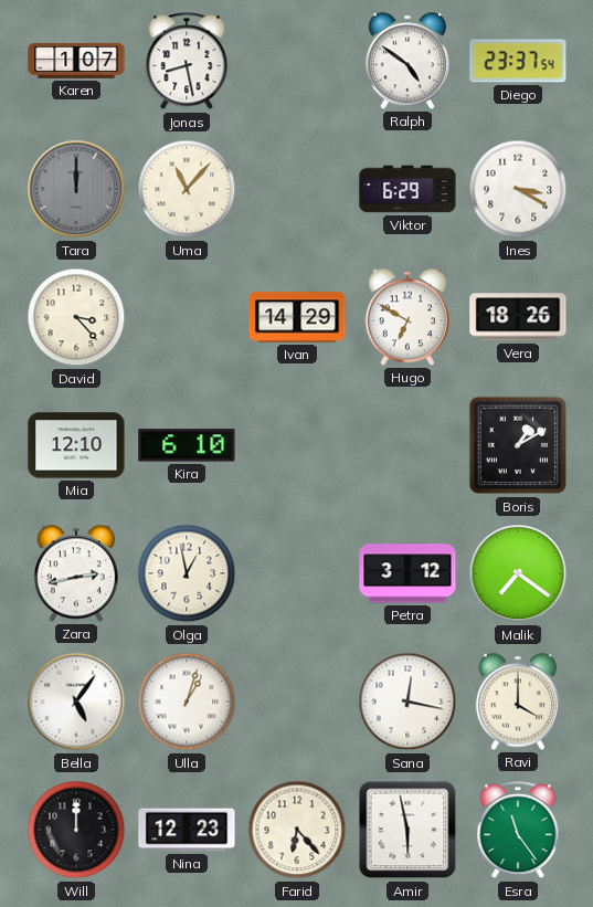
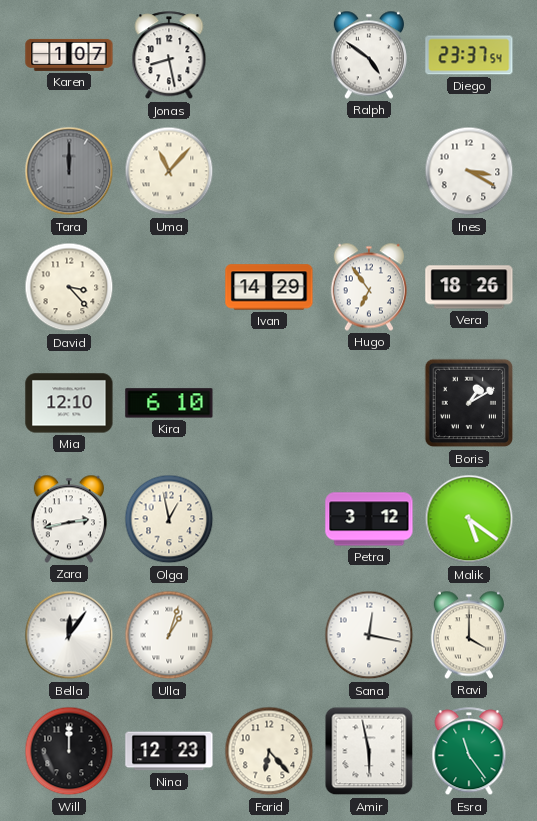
Viktor: 6:29 -> none (407, 189)
Hugo: 6:50 -> 6:54 (369, 287)
Malik: 7:21 -> 5:21 (469, 519)
Bella: 5:06 -> 12:06 (69, 635)
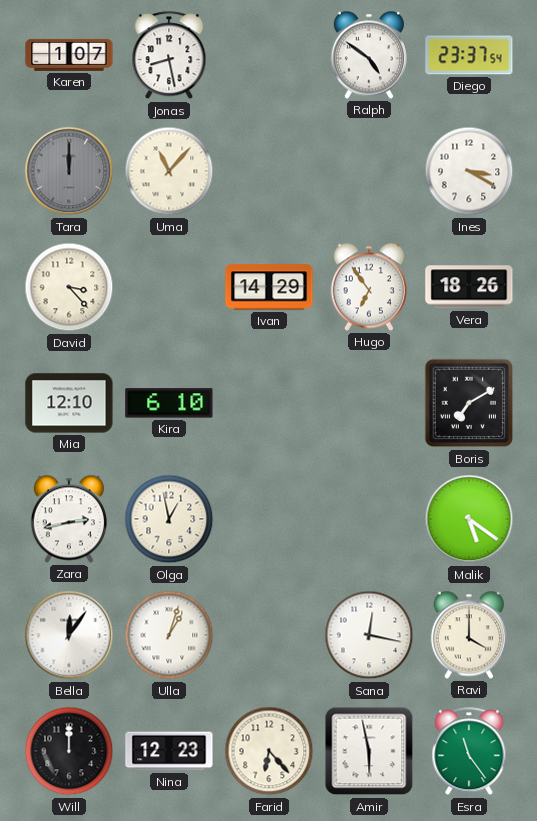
Boris: 1:10 -> 7:10 (469, 403)
Petra: 3:12 -> none (369, 519)
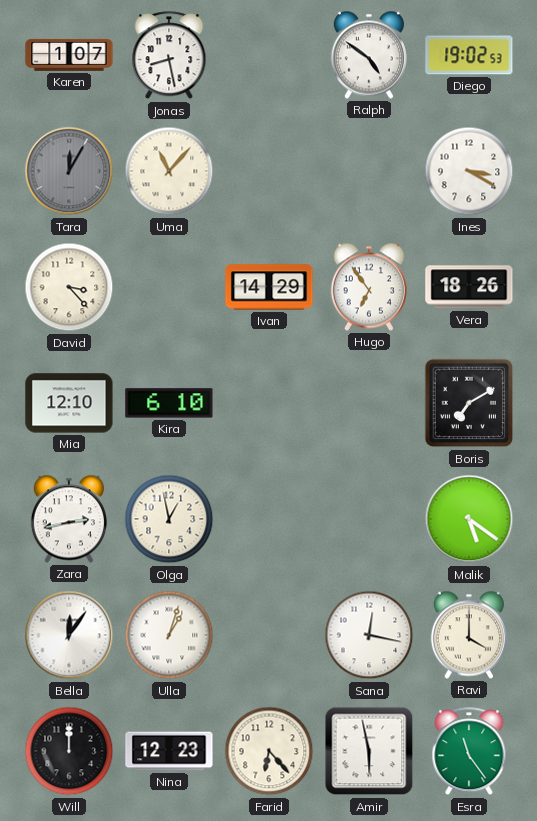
Diego: 23:37 -> 19:02 (469, 55)
Tara: 12:00 -> 12:05 (69, 171)
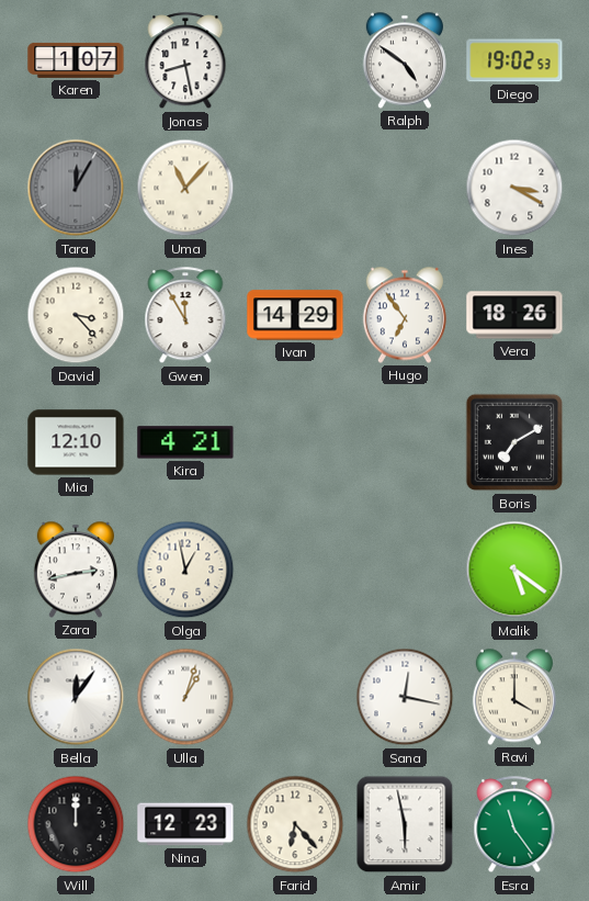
Gwen: none -> 11:55 (185, 316)
Kira: 6:10 -> 4:21 (185, 442)
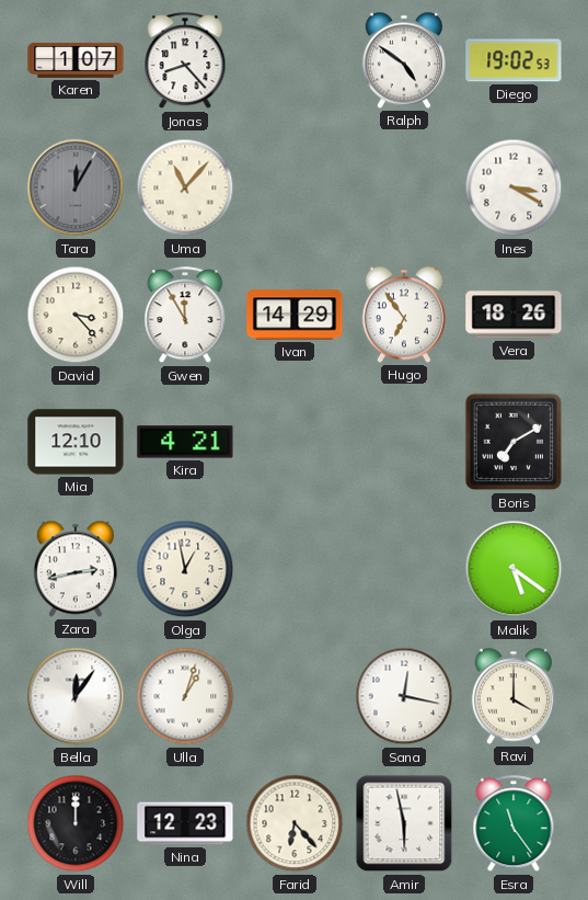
Jonas: 8:28 -> 8:23 (185, 61)
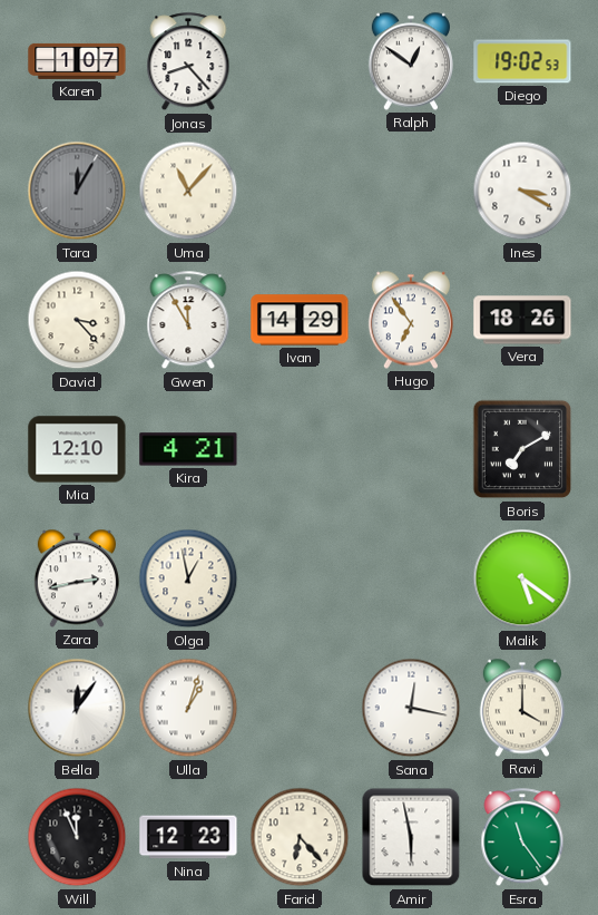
Ralph: 4:51 -> 12:51 (411, 61)
Will: 12:00 -> 11:56 (77, 837)
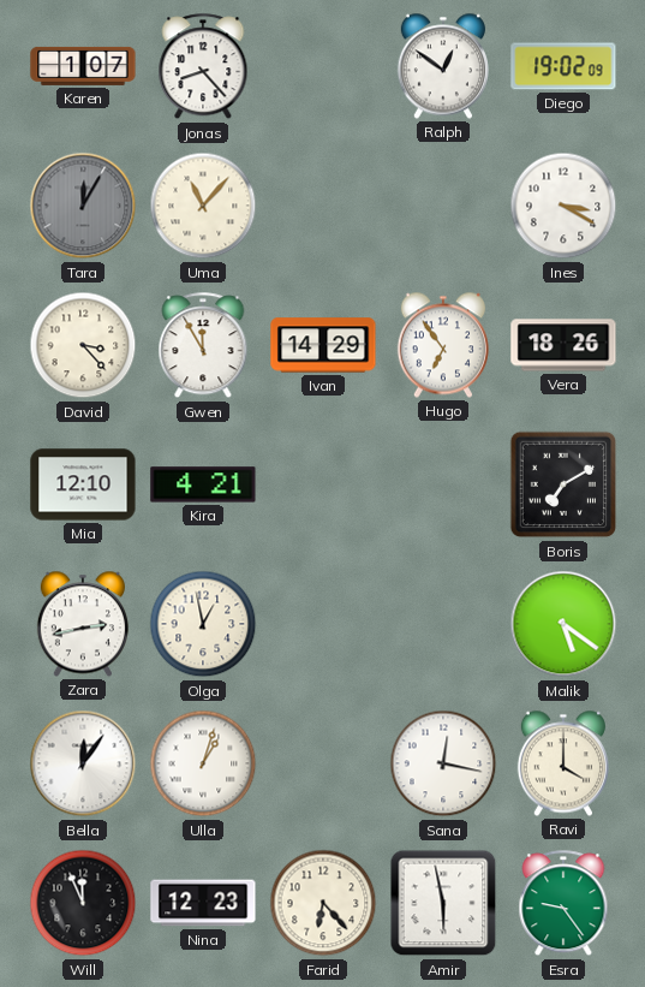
Diego: 19:02:53 -> 19:02:09 (563, 66)
Esra: 11:24 -> 9:24 (563, 904)
